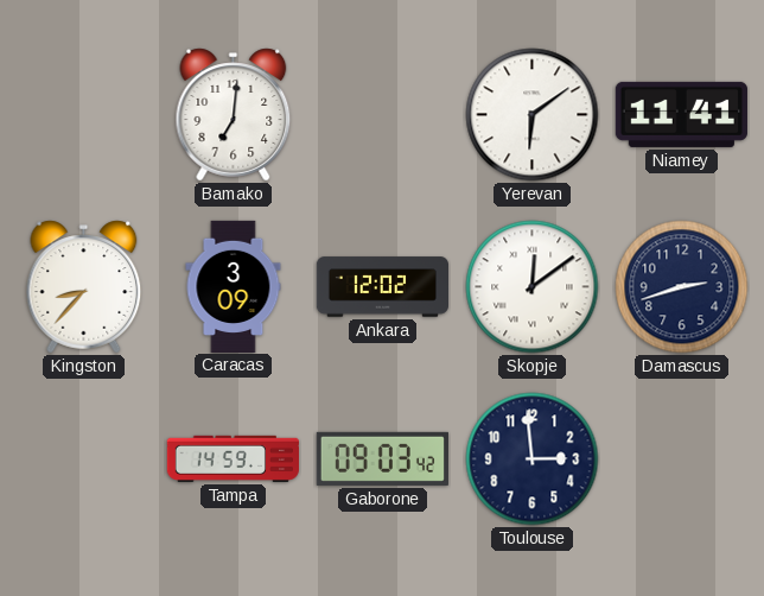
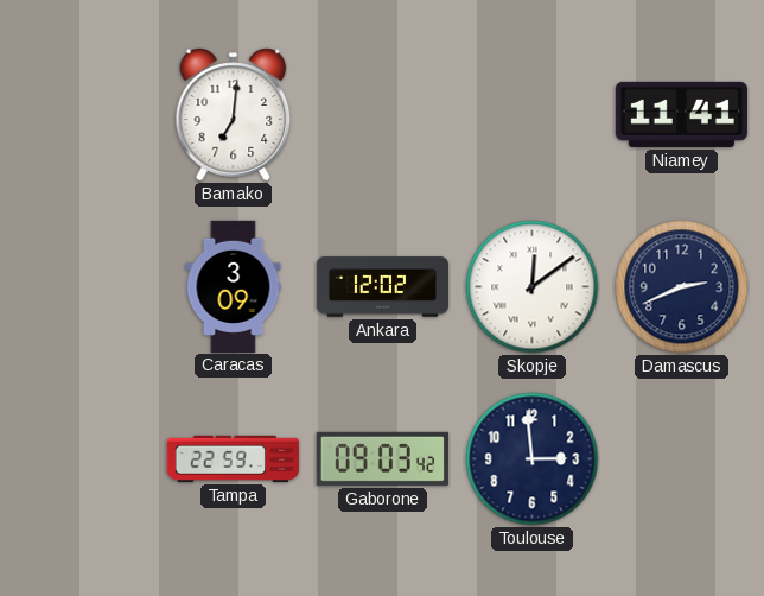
Yerevan: 6:09 -> none (533, 115)
Kingston: 8:37 -> none (84, 287)
Damascus: 2:42 -> 2:41 (682, 287)
Tampa: 14:59 -> 22:59 (233, 458)
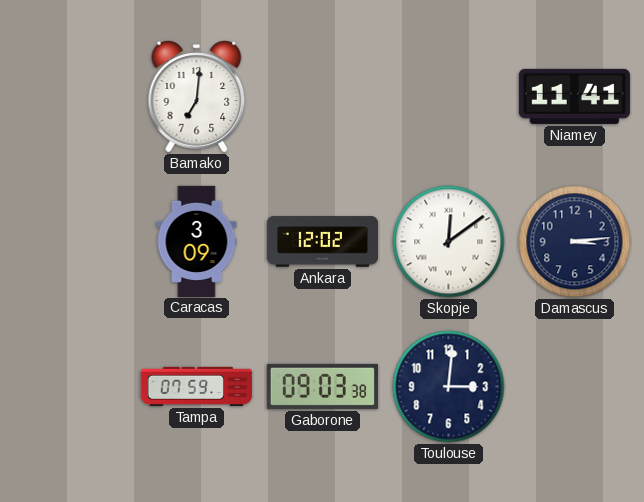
Damascus: 2:41 -> 3:14 (575, 242)
Tampa: 22:59 -> 07:59 (196, 386)
Gaborone: 09:03:42 -> 09:03:38 (322, 386)
Toulouse: 2:59 -> 3:01 (449, 387)
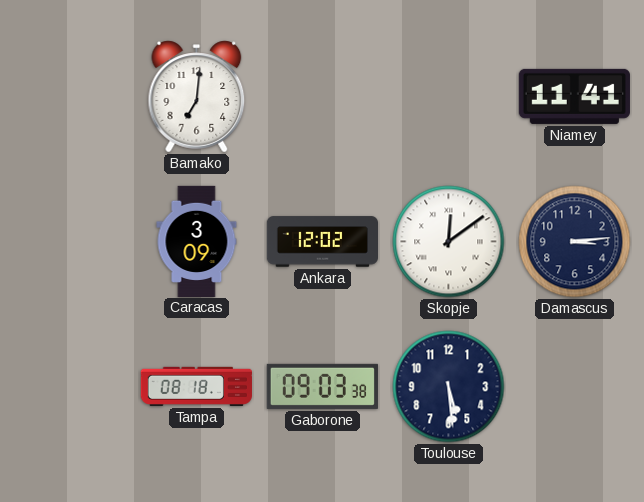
Tampa: 07:59 -> 08:18 (196, 386)
Toulouse: 3:01 -> 5:29 (449, 387)
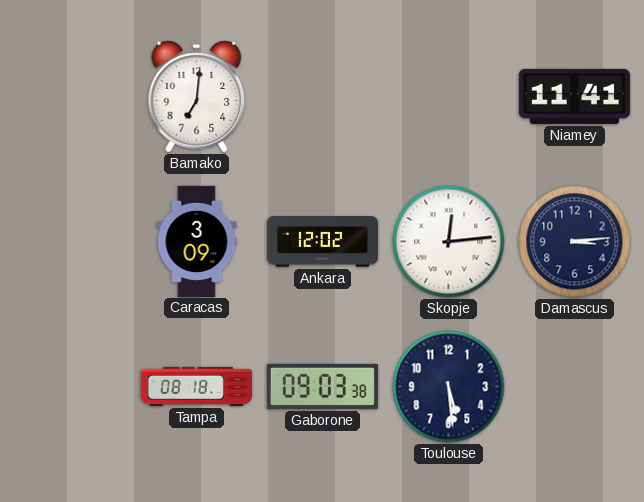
Skopje: 12:09 -> 12:14 (449, 242)
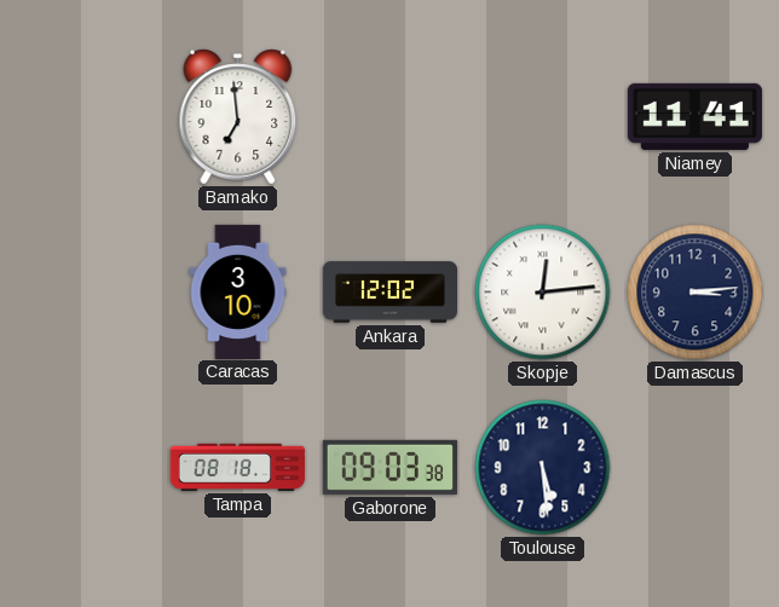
Bamako: 7:01 -> 6:59 (238, 117)
Caracas: 3:09 -> 3:10 (238, 291)
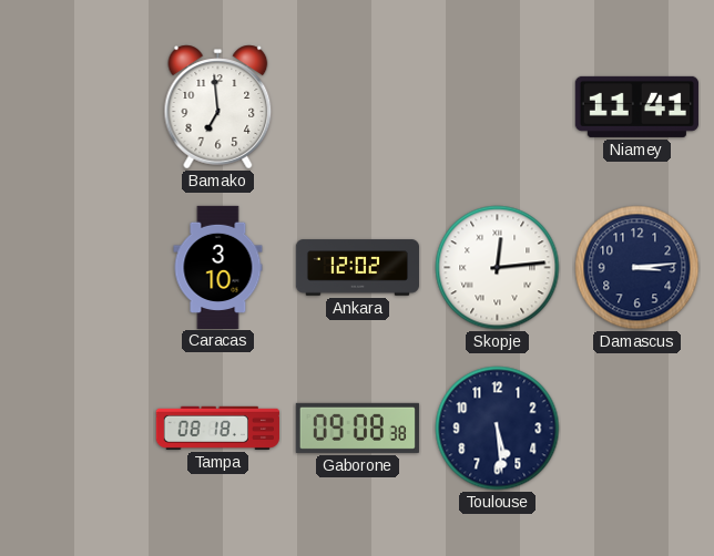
Gaborone: 09:03 -> 09:08 (357, 428)
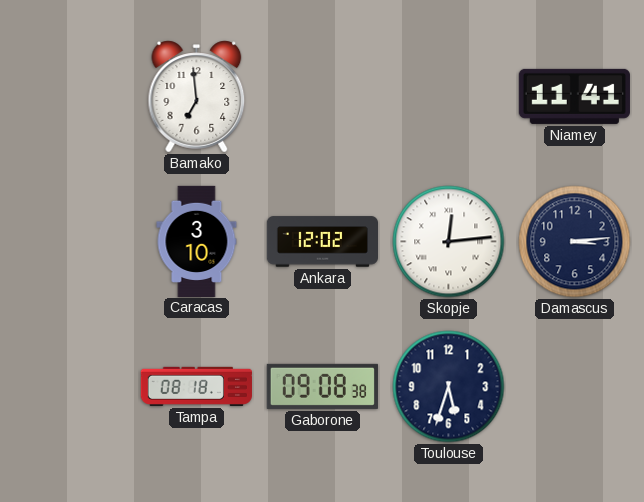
Toulouse: 5:29 -> 5:33 (449, 387)
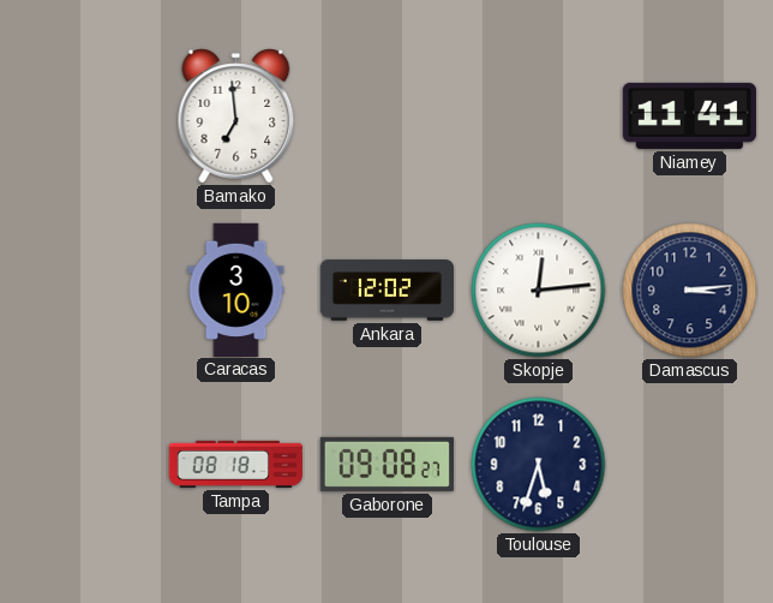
Gaborone: 09:08:38 -> 09:08:27 (386, 464)
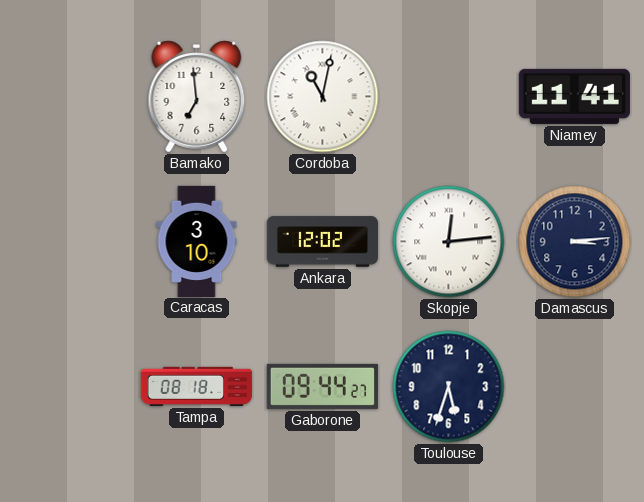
Cordoba: none -> 11:02 (323, 97)
Gaborone: 09:08 -> 09:44 (322, 386)
